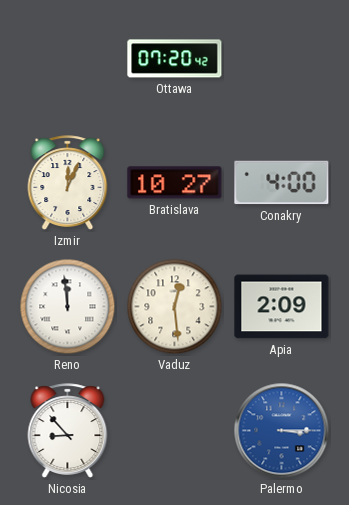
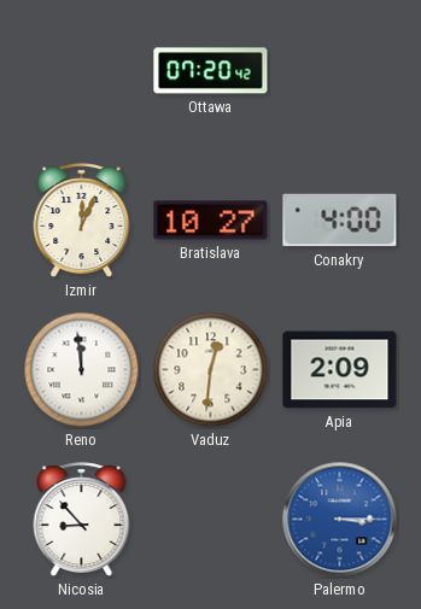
Vaduz: 12:29 -> 12:31 (211, 370)
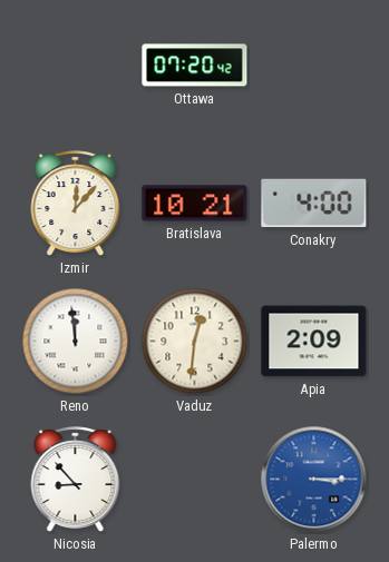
Izmir: 12:04 -> 12:07 (76, 204)
Bratislava: 10:27 -> 10:21 (195, 204)
